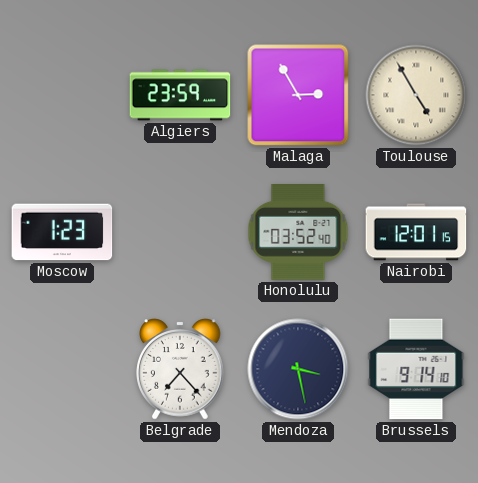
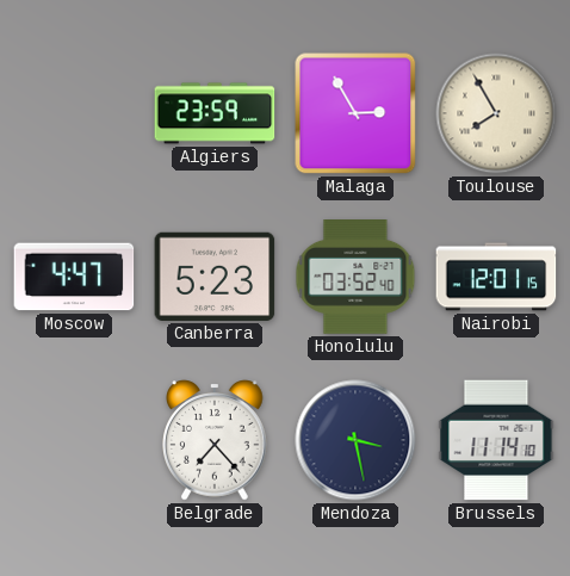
Toulouse: 4:55 -> 7:55 (496, 113)
Moscow: 1:23 -> 4:47 (74, 277)
Canberra: none -> 5:23 (215, 277)
Brussels: 9:14 -> 11:14 (496, 440)
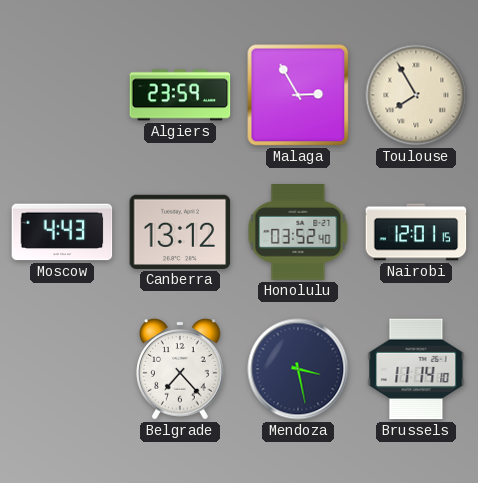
Moscow: 4:47 -> 4:43 (62, 232)
Canberra: 5:23 -> 13:12 (180, 232)
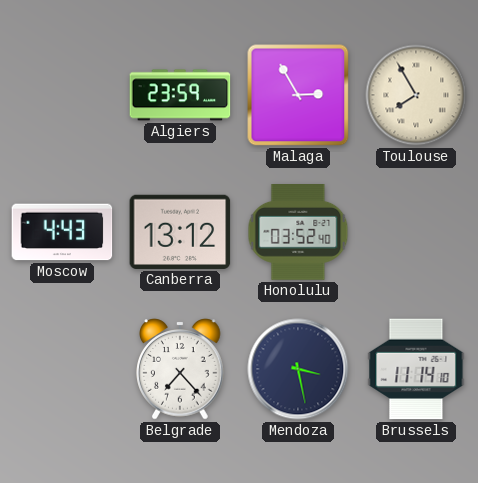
Nairobi: 12:01 -> none (416, 232)
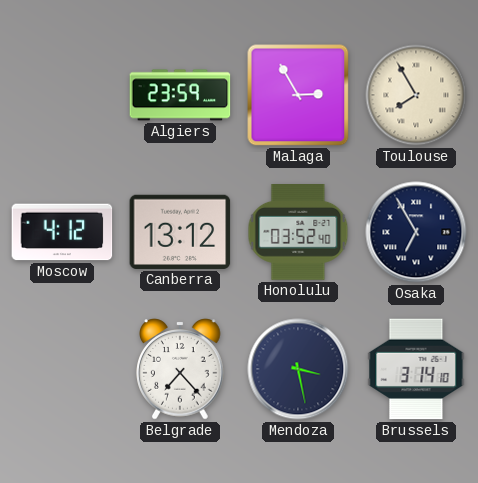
Moscow: 4:43 -> 4:12 (62, 232)
Osaka: none -> 6:55 (416, 232)
Brussels: 11:14 -> 3:14 (416, 369)
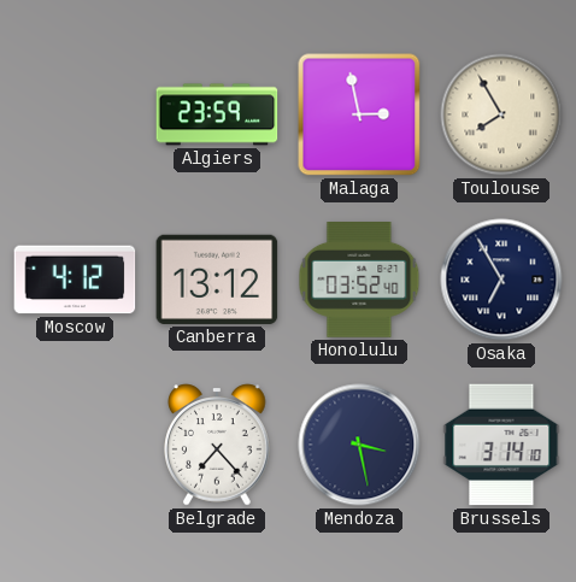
Malaga: 2:55 -> 2:58 (359, 114)
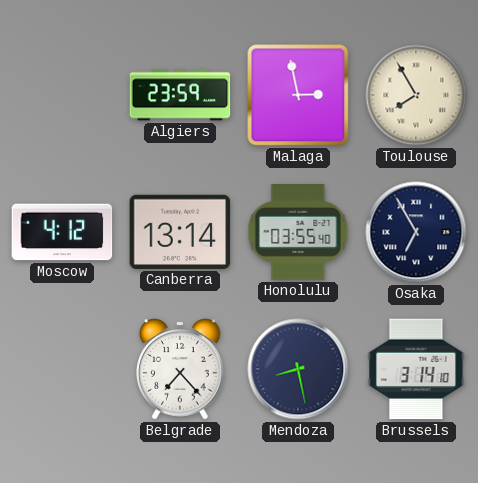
Canberra: 13:12 -> 13:14 (180, 232)
Honolulu: 03:52 -> 03:55 (298, 233)
Mendoza: 3:28 -> 8:28 (298, 369)
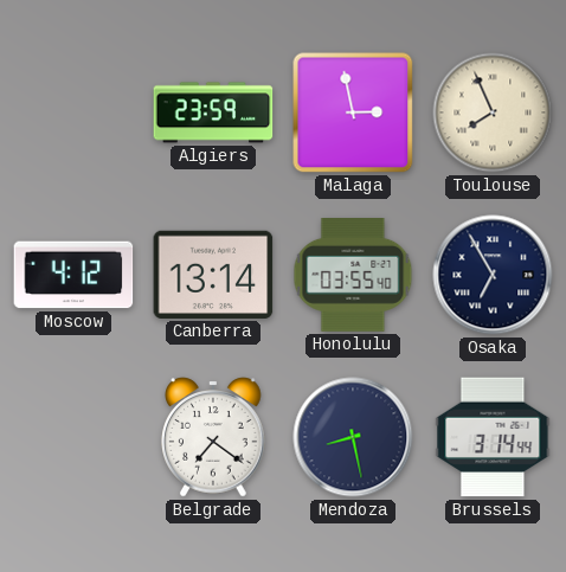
Toulouse: 7:55 -> 7:56 (493, 113)
Belgrade: 7:23 -> 7:21 (213, 437)
Brussels: 3:14:10 -> 3:14:44 (493, 437)
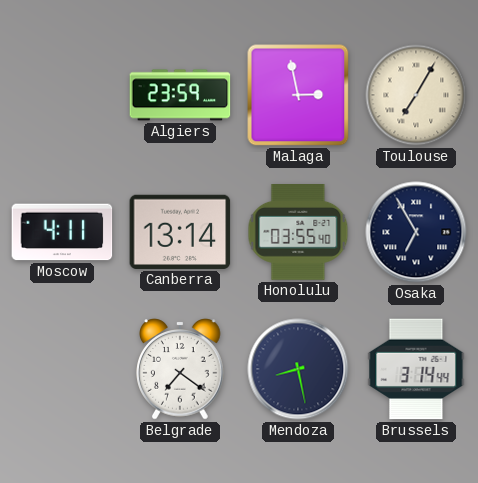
Toulouse: 7:56 -> 7:05 (416, 95)
Moscow: 4:12 -> 4:11 (62, 232)
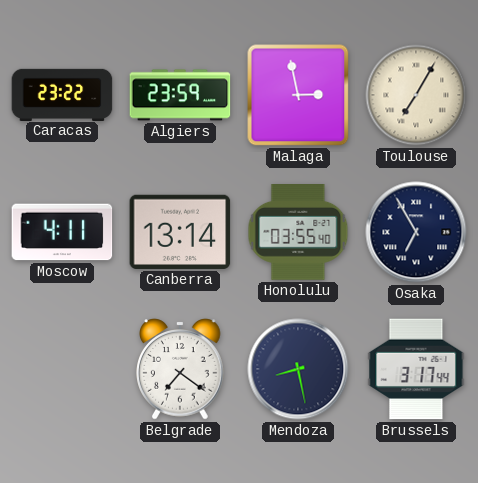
Caracas: none -> 23:22 (62, 94)
Brussels: 3:14 -> 3:17 (416, 369)
